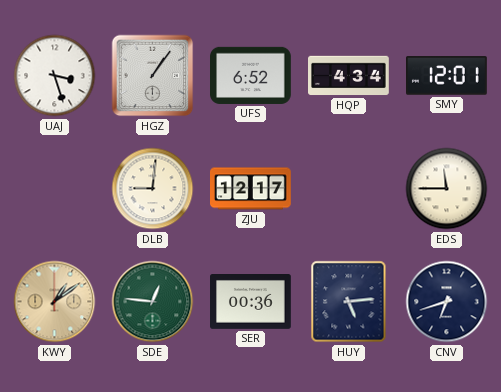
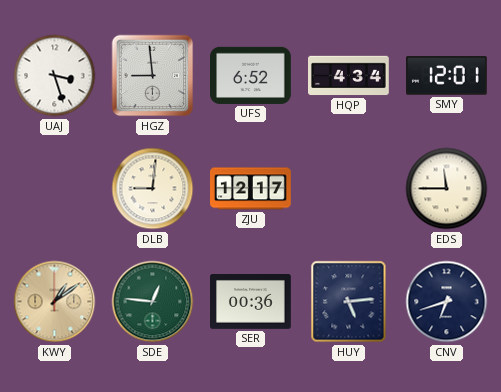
HGZ: 1:06 -> 8:59 (153, 76)
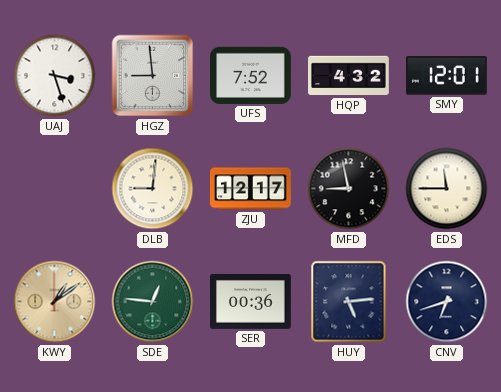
UFS: 6:52 -> 7:52 (251, 75)
HQP: 4:34 -> 4:32 (349, 76)
MFD: none -> 8:58 (349, 189)
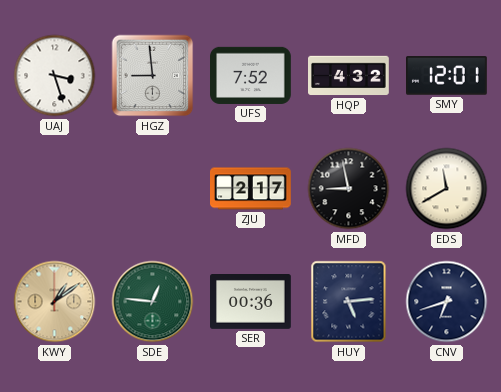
DLB: 9:01 -> none (153, 189)
ZJU: 12:17 -> 2:17 (251, 189)
EDS: 11:45 -> 11:40 (447, 189)
